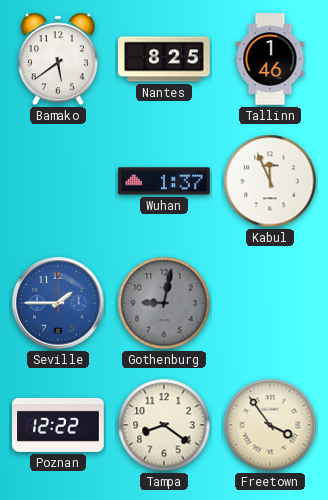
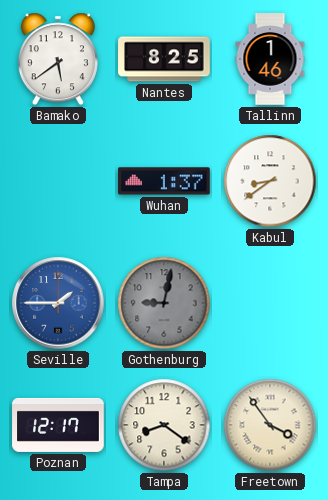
Kabul: 11:56 -> 8:39 (270, 181)
Poznan: 12:22 -> 12:17 (58, 425)
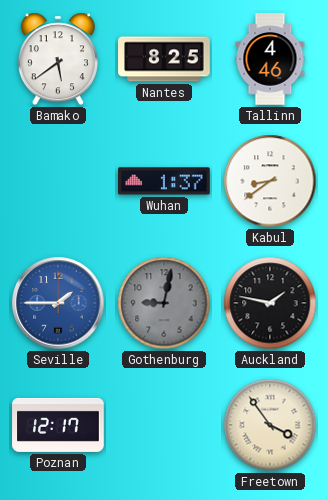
Tallinn: 1:46 -> 4:46 (270, 59)
Auckland: none -> 1:47 (270, 303)
Tampa: 8:21 -> none (164, 425)
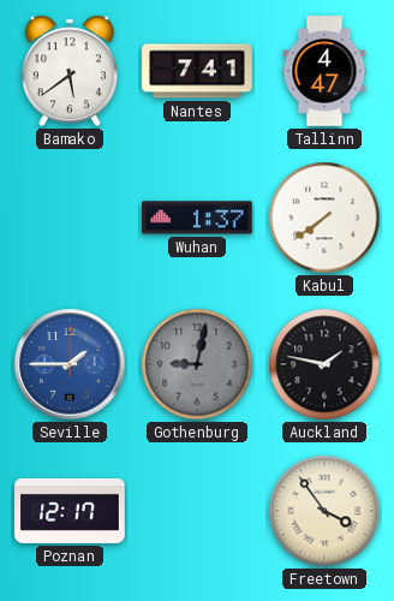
Nantes: 8:25 -> 7:41 (197, 71)
Tallinn: 4:46 -> 4:47 (324, 71)
Kabul: 8:39 -> 7:39 (324, 218)
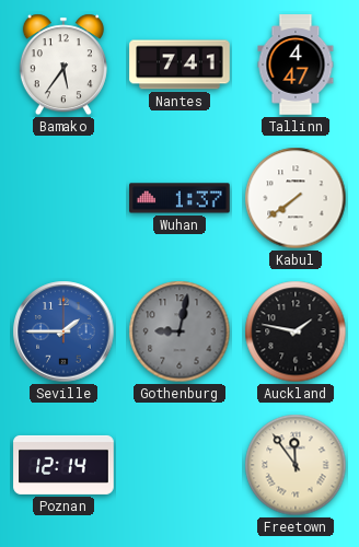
Bamako: 5:39 -> 5:36 (63, 65)
Poznan: 12:17 -> 12:14 (63, 465)
Freetown: 3:54 -> 11:54 (296, 465)
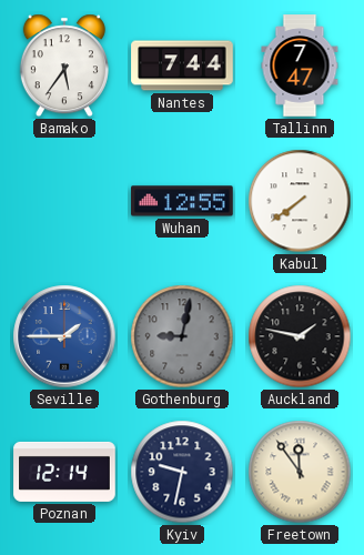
Nantes: 7:41 -> 7:44 (182, 65)
Tallinn: 4:47 -> 7:47 (300, 65)
Wuhan: 1:37 -> 12:55 (182, 201)
Kyiv: none -> 9:32 (182, 472)
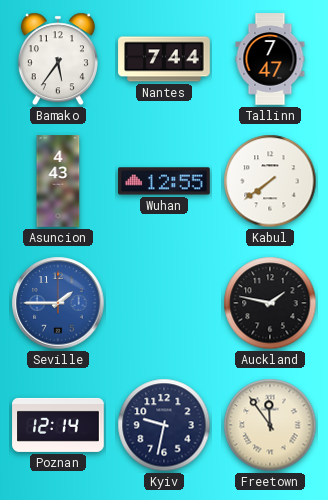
Asuncion: none -> 4:43 (58, 181)
Gothenburg: 9:02 -> none (182, 336)
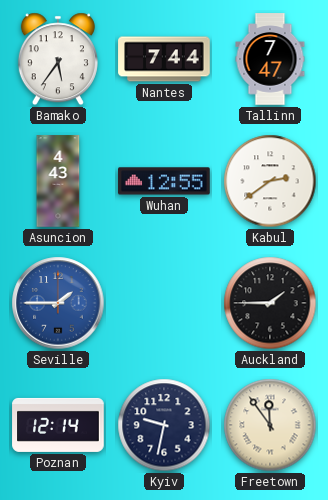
Kabul: 7:39 -> 2:39 (270, 181)
Auckland: 1:47 -> 1:45 (270, 303)
